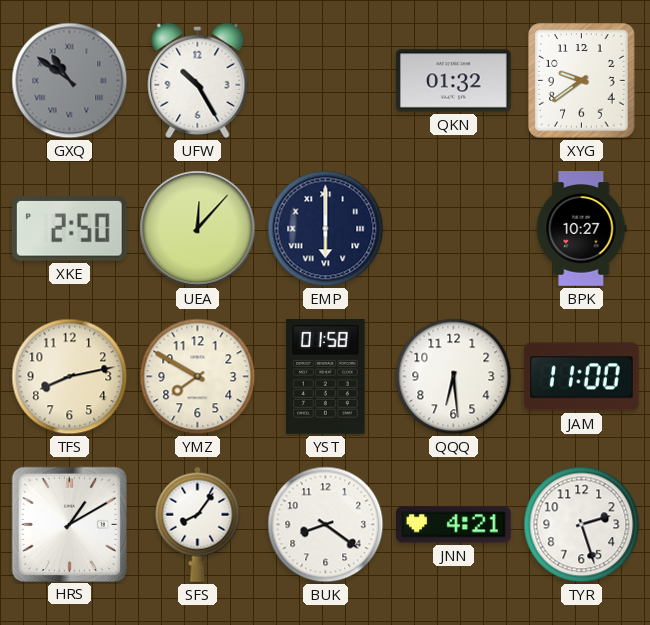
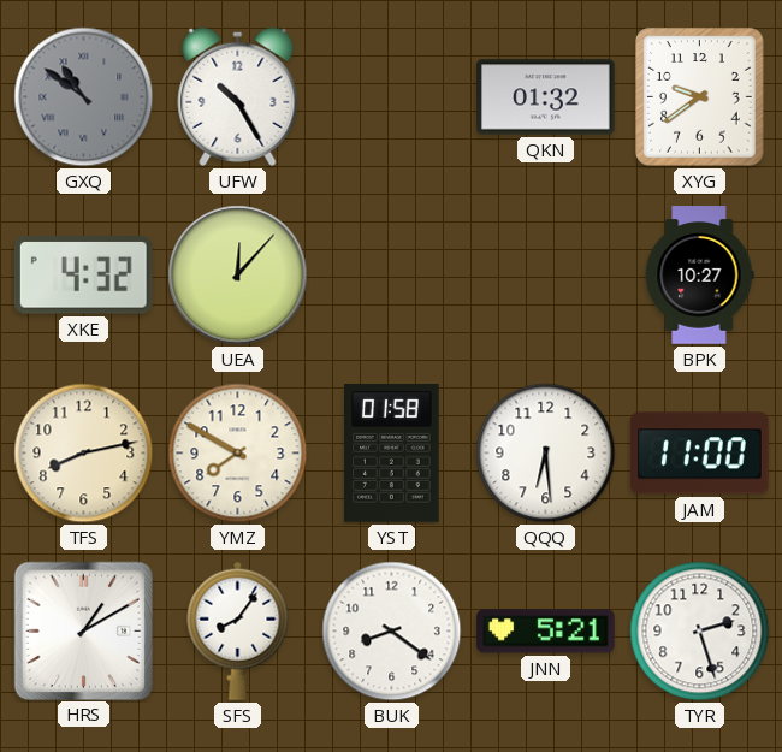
XKE: 2:50 -> 4:32 (83, 276)
EMP: 6:00 -> none (326, 229)
JNN: 4:21 -> 5:21 (546, 632)
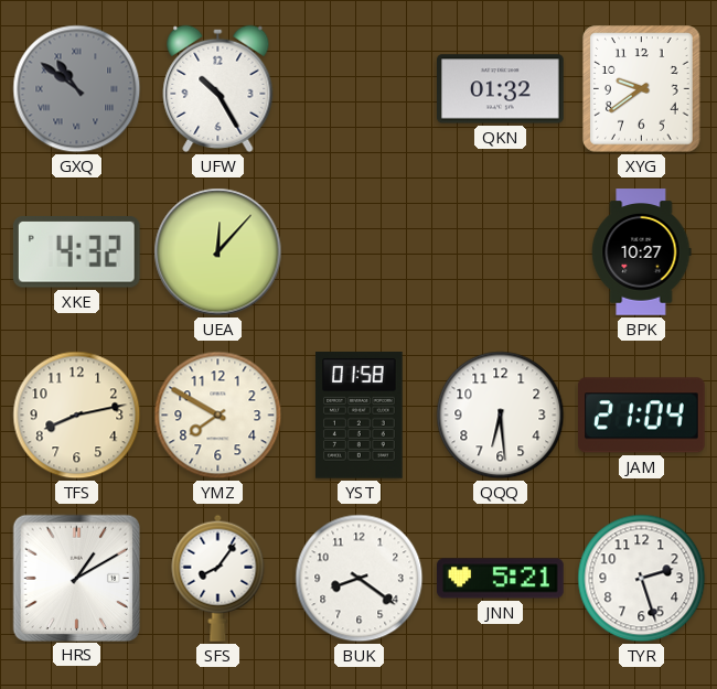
JAM: 11:00 -> 21:04 (642, 416)
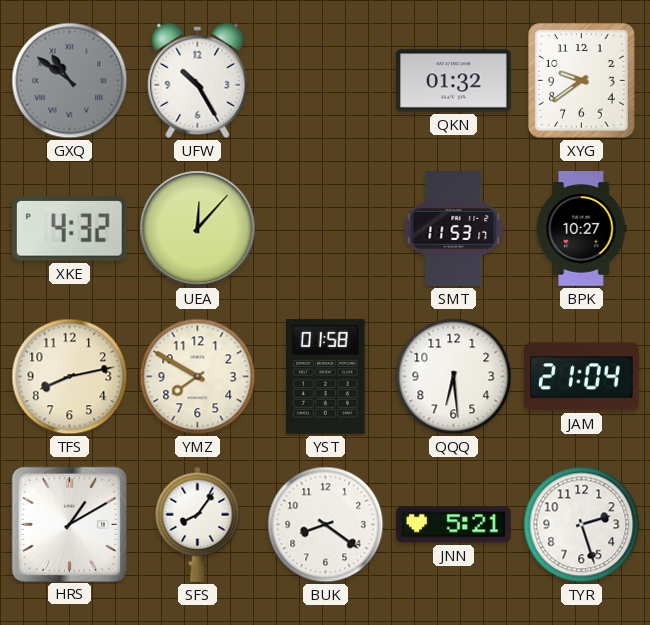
SMT: none -> 11:53 (454, 229)
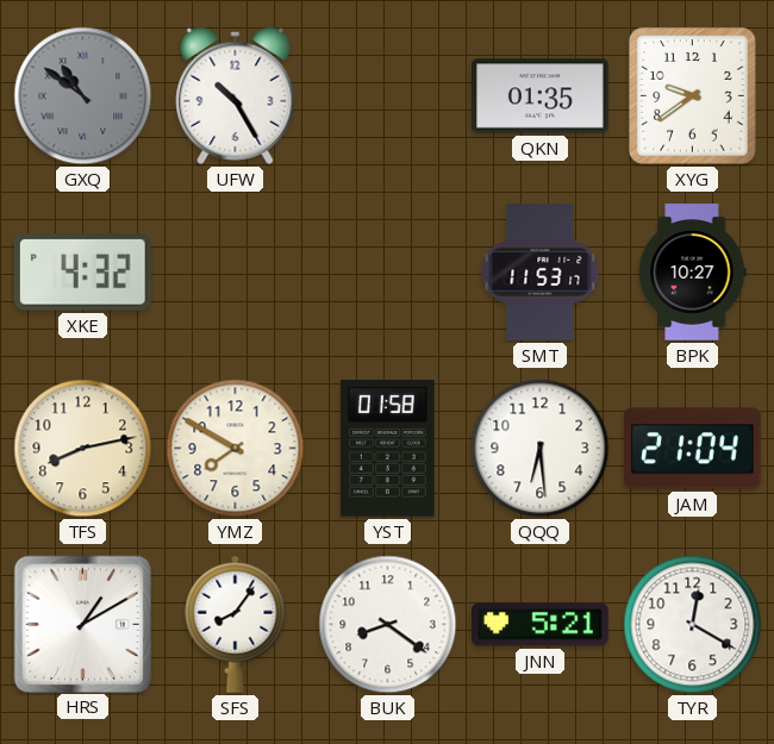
QKN: 01:32 -> 01:35 (541, 96)
UEA: 12:07 -> none (198, 229)
TYR: 2:27 -> 12:20 (693, 625)
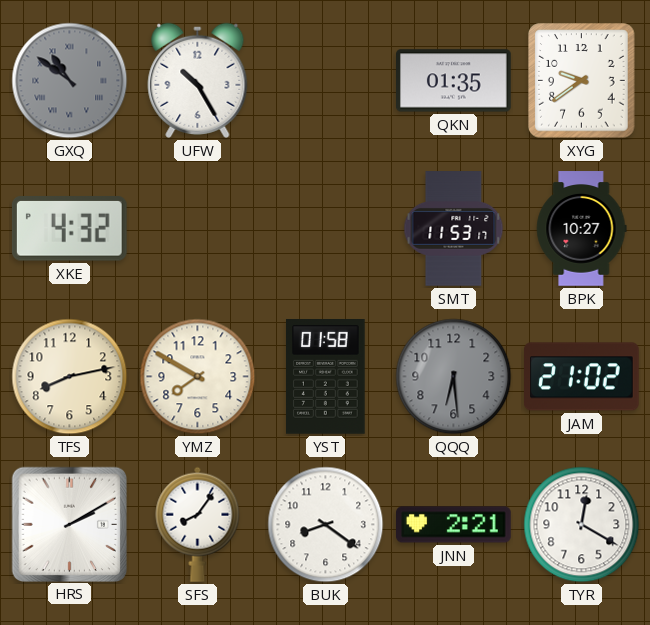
QQQ dial: white -> grey (454, 377)
JAM: 21:04 -> 21:02 (582, 377)
HRS: 1:10 -> 2:10 (69, 524)
JNN: 5:21 -> 2:21 (454, 525)
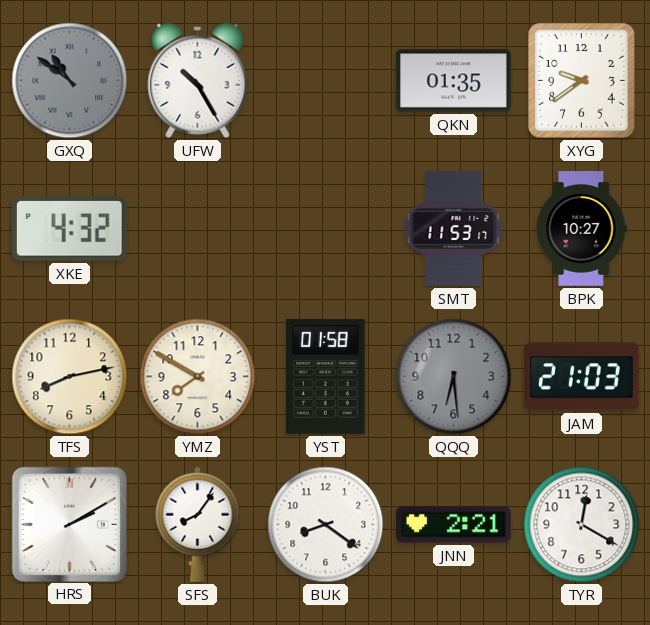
JAM: 21:02 -> 21:03 (582, 377)
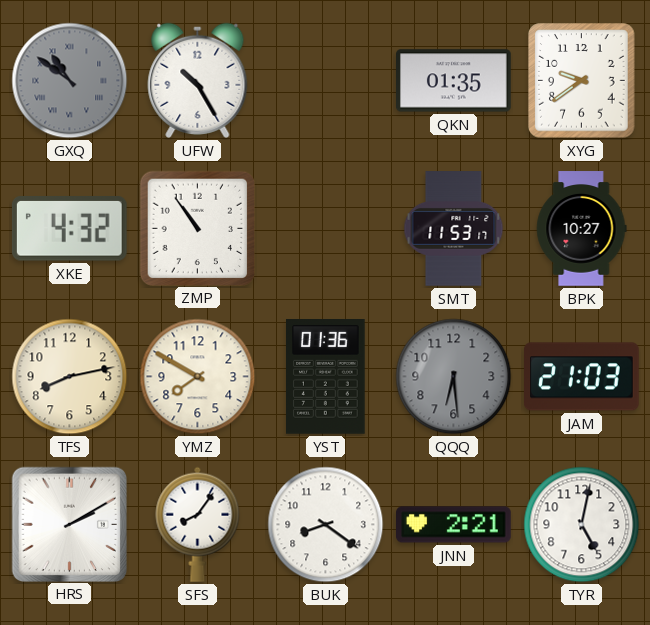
ZMP: none -> 10:54 (197, 228)
YST: 01:58 -> 01:36 (326, 377)
TYR: 12:20 -> 5:02 (582, 525)
